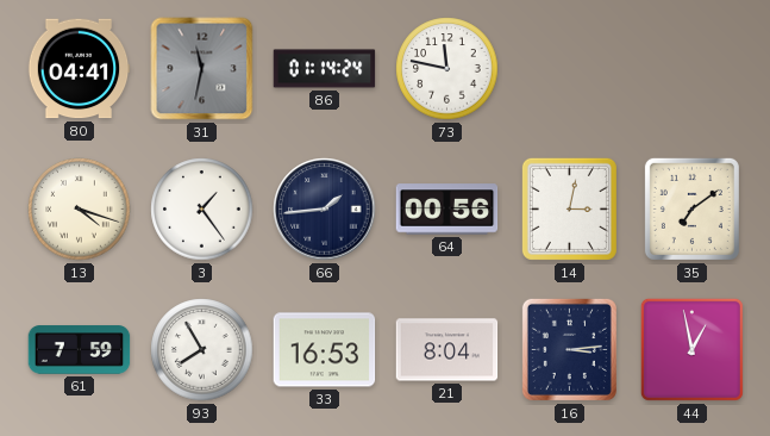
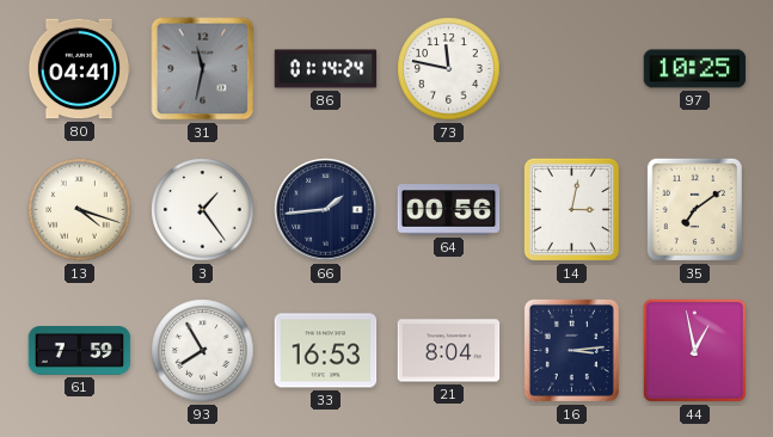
97: none -> 10:25 (695, 69)
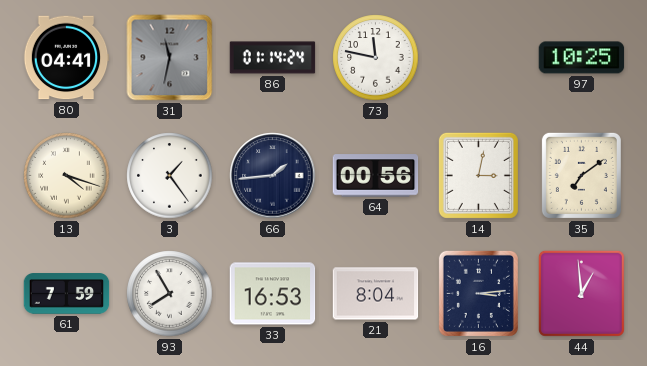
44: 12:58 -> 12:59 (581, 293)
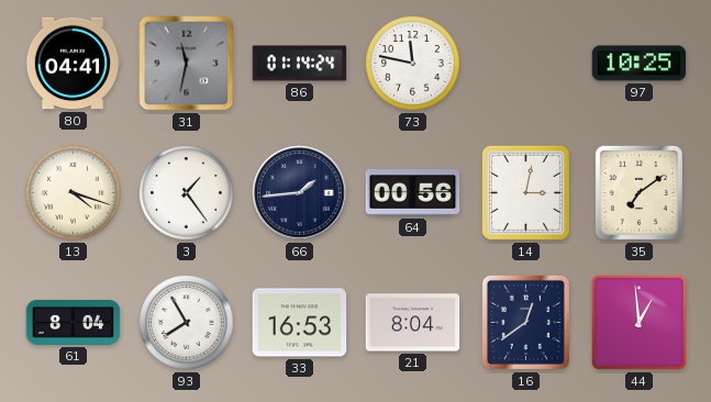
61: 7:59 -> 8:04 (74, 323)
16: 3:14 -> 12:39 (525, 322)
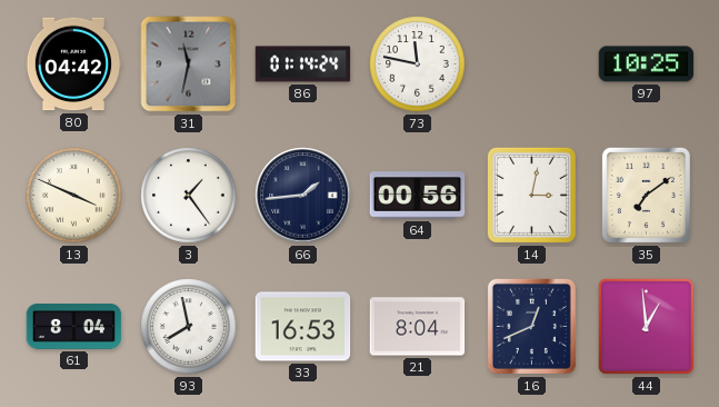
80: 04:41 -> 04:42 (73, 64)
13: 4:18 -> 3:49 (74, 196)
93: 7:55 -> 7:58 (189, 327)
16: 12:39 -> 12:41 (531, 326)
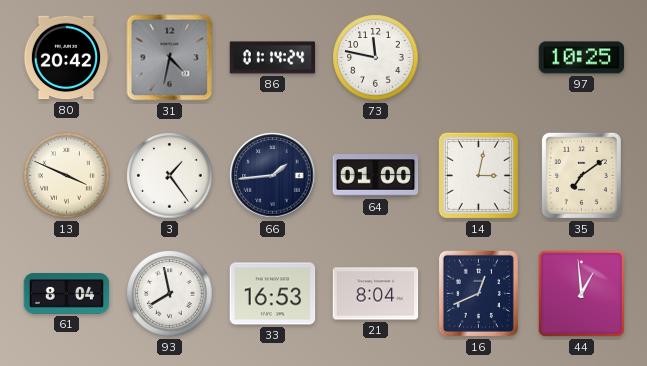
80: 04:42 -> 20:42 (66, 58)
31: 11:32 -> 4:32 (170, 58)
64: 00:56 -> 01:00 (376, 176)
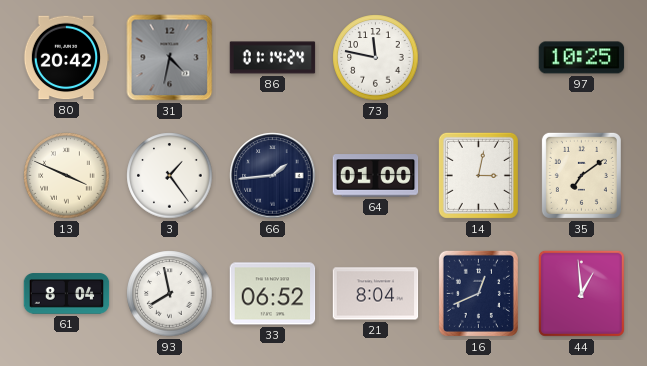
33: 16:53 -> 06:52 (273, 294)
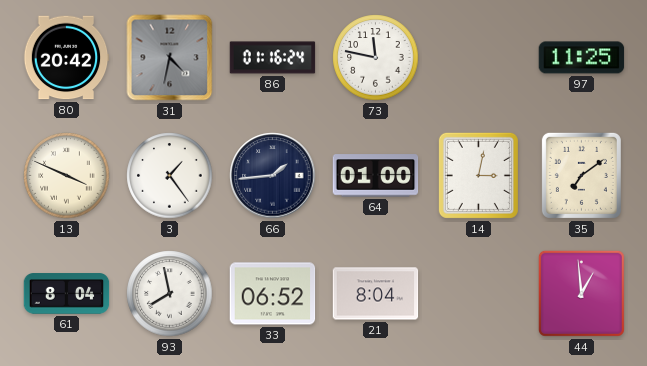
86: 01:14 -> 01:16 (273, 58)
97: 10:25 -> 11:25 (582, 58)
16: 12:41 -> none (478, 293)
